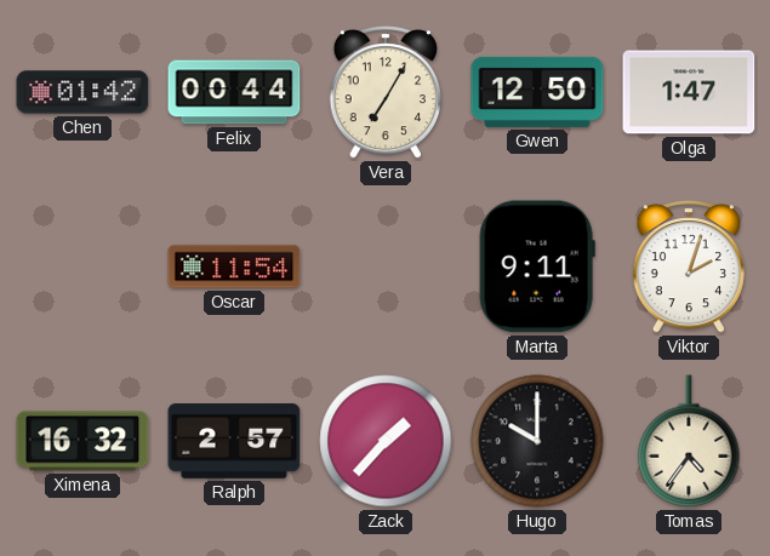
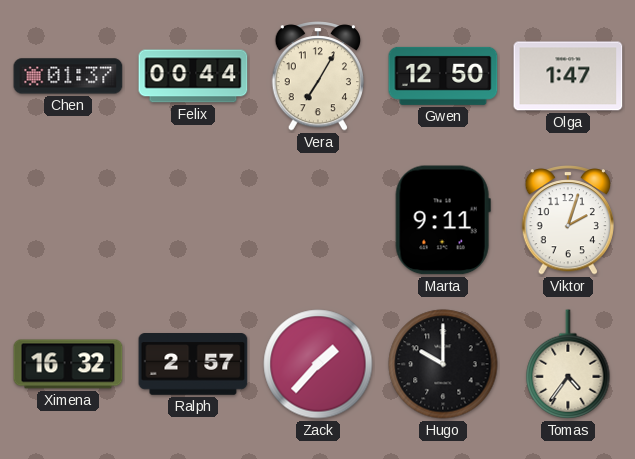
Chen: 01:42 -> 01:37 (68, 76)
Oscar: 11:54 -> none (234, 266)
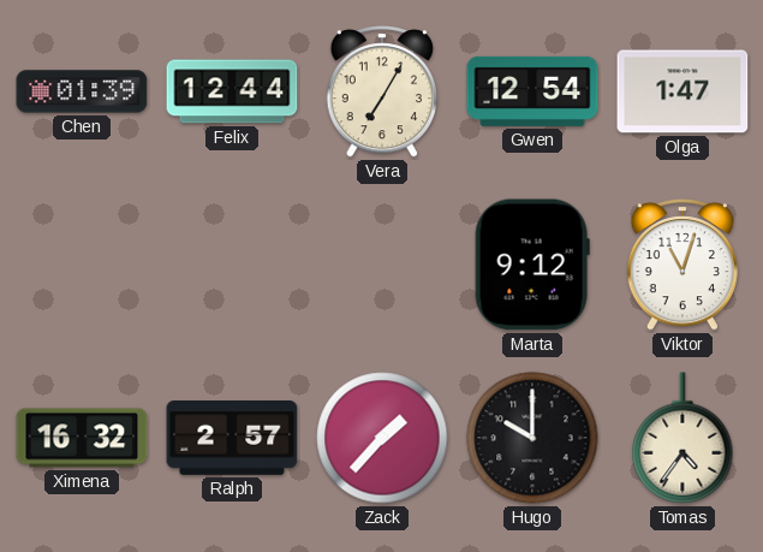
Chen: 01:37 -> 01:39 (82, 91)
Felix: 00:44 -> 12:44 (232, 91)
Gwen: 12:50 -> 12:54 (532, 91)
Marta: 9:11 -> 9:12 (532, 265)
Viktor: 2:03 -> 11:03 (681, 265)
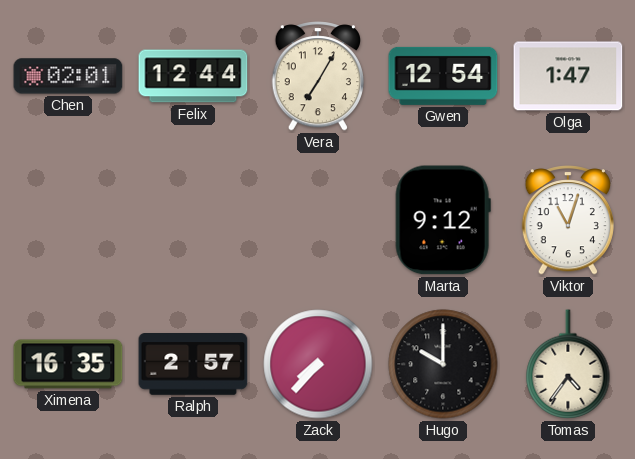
Chen: 01:39 -> 02:01 (68, 76)
Ximena: 16:32 -> 16:35 (68, 364)
Zack: 1:37 -> 7:37 (318, 364)
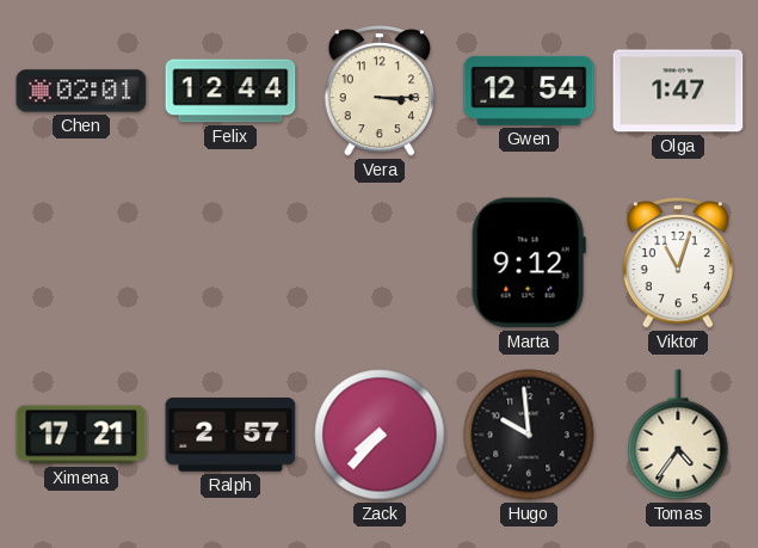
Vera: 7:05 -> 3:15 (378, 91)
Ximena: 16:35 -> 17:21 (81, 435)
Hugo: 10:00 -> 9:59 (529, 435)
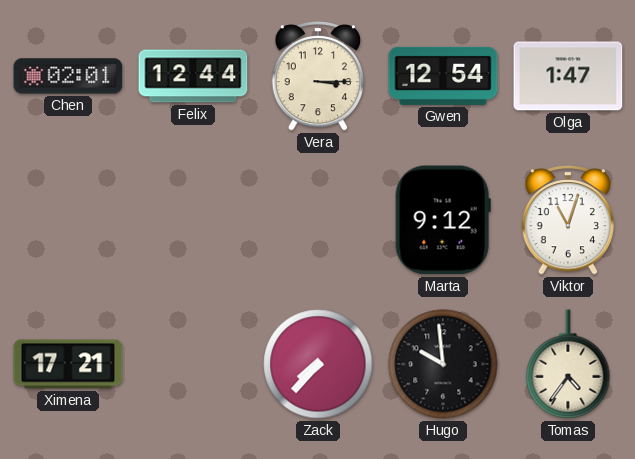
Ralph: 2:57 -> none (230, 435)
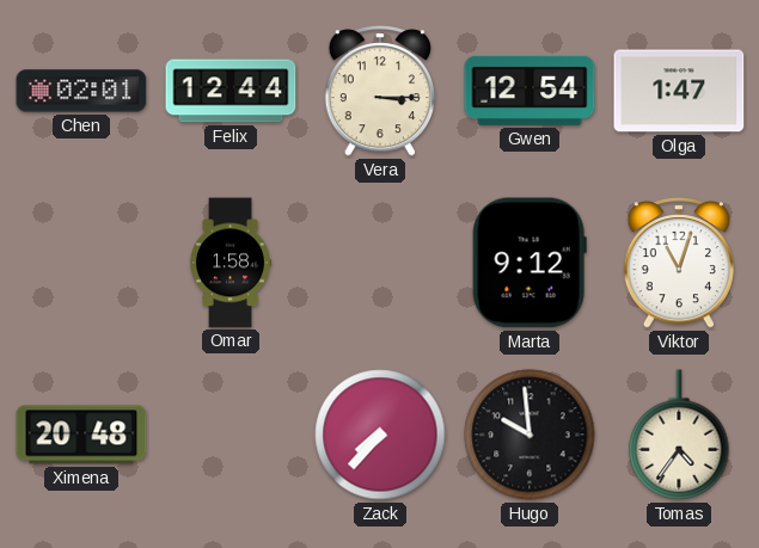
Omar: none -> 1:58 (231, 263)
Ximena: 17:21 -> 20:48 (81, 435)
